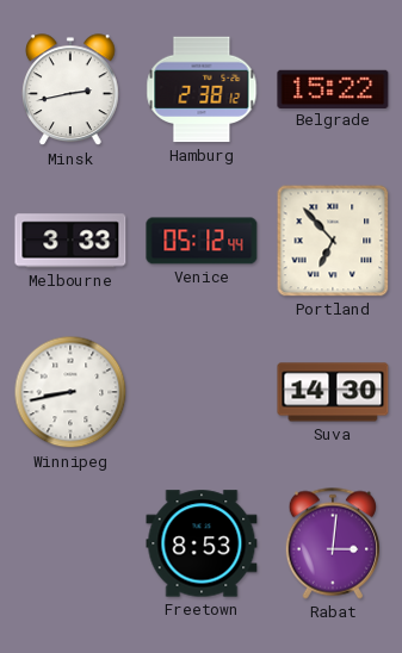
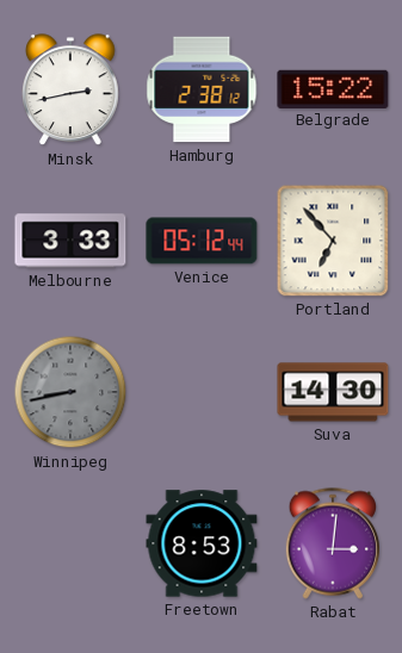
Winnipeg dial: white -> grey (70, 392)
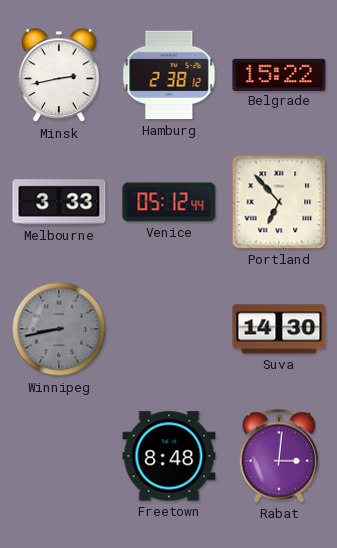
Freetown: 8:53 -> 8:48 (169, 456)
